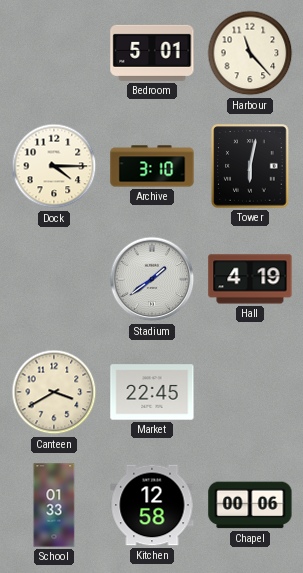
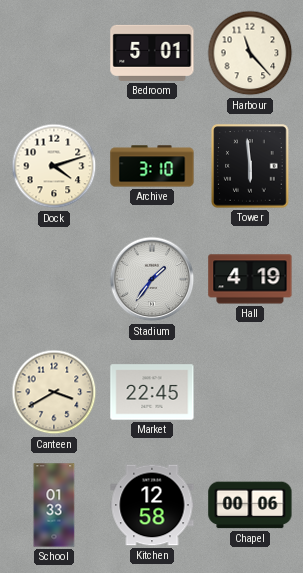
Dock: 4:15 -> 4:12 (54, 166)
Tower: 6:02 -> 5:59 (250, 166)
Stadium: 1:39 -> 1:36 (152, 279)
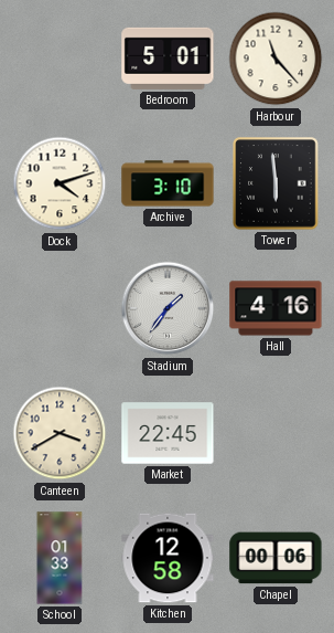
Hall: 4:19 -> 4:16 (276, 308)
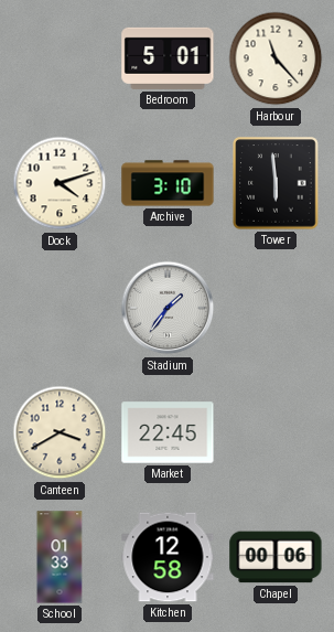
Hall: 4:16 -> none (276, 308)
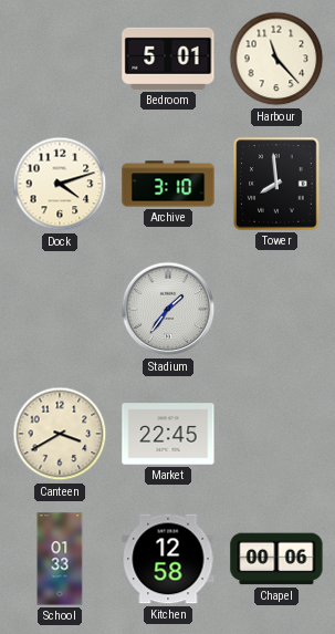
Tower: 5:59 -> 7:59 (276, 184)
